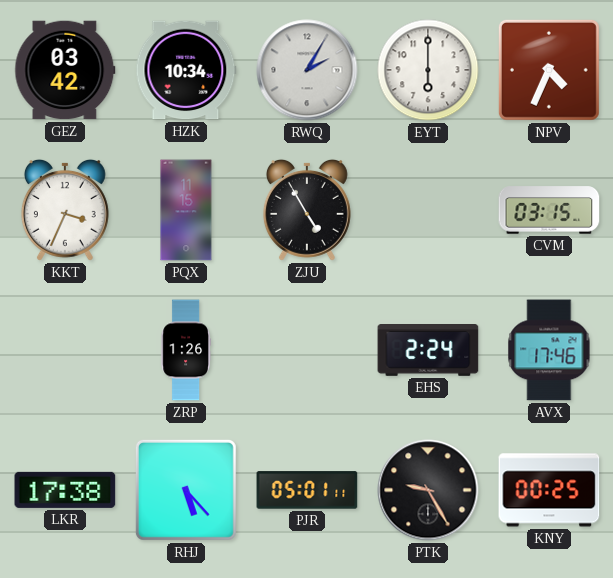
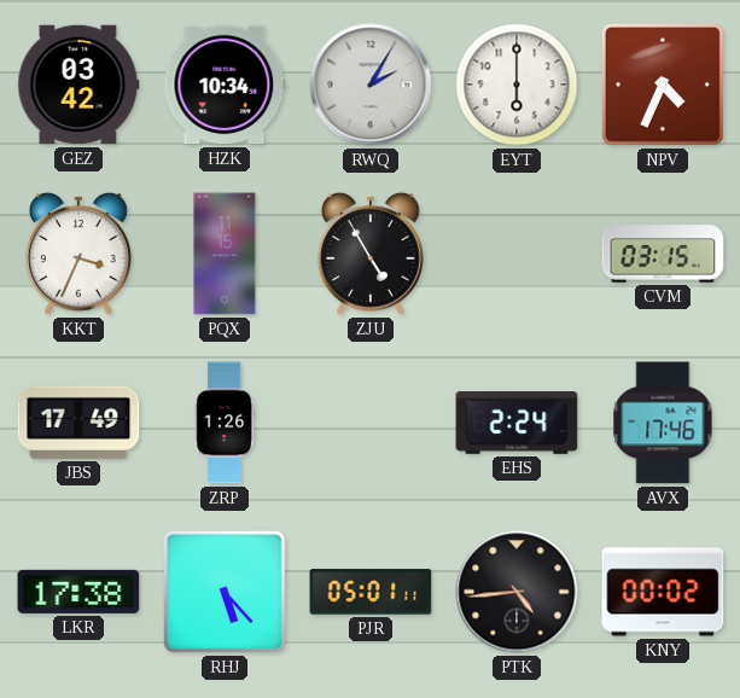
JBS: none -> 17:49 (78, 423)
PTK: 9:25 -> 4:44 (517, 592)
KNY: 00:25 -> 00:02 (663, 592)
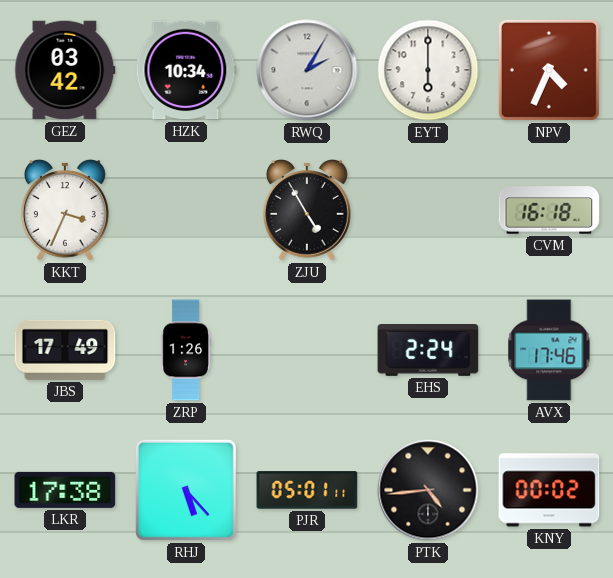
PQX: 11:15 -> none (225, 254)
CVM: 03:15 -> 16:18 (549, 210)
